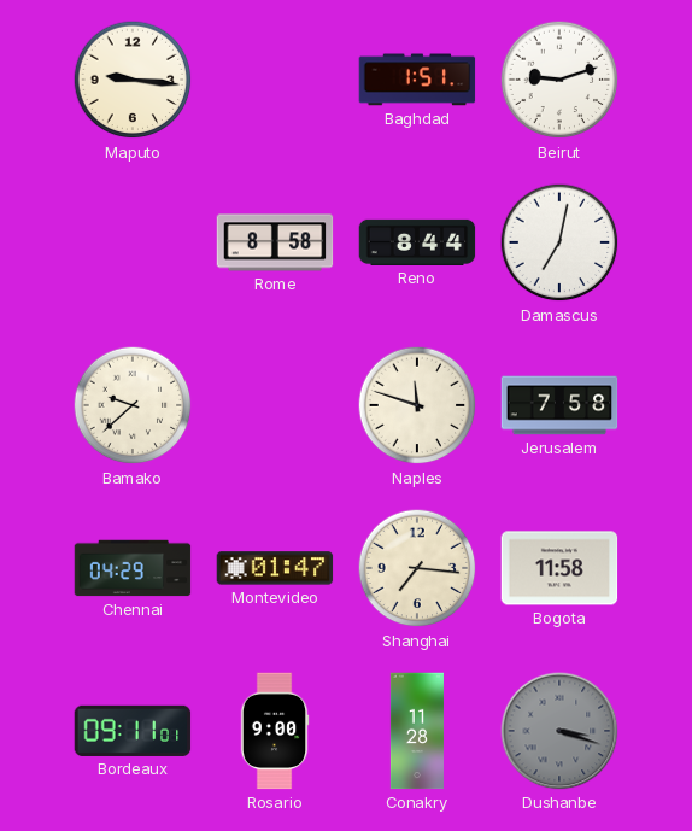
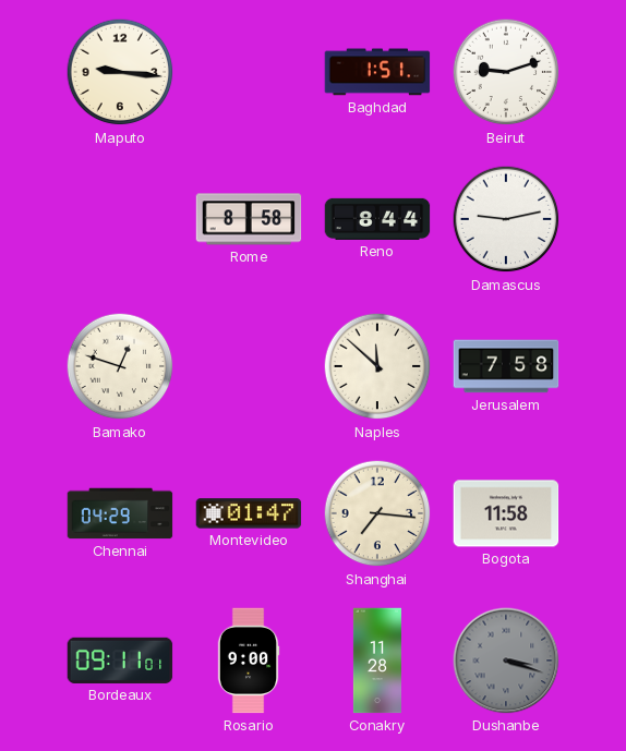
Damascus: 7:02 -> 9:13 (506, 219)
Bamako: 9:38 -> 12:48 (120, 366)
Naples: 11:48 -> 11:52 (377, 366)
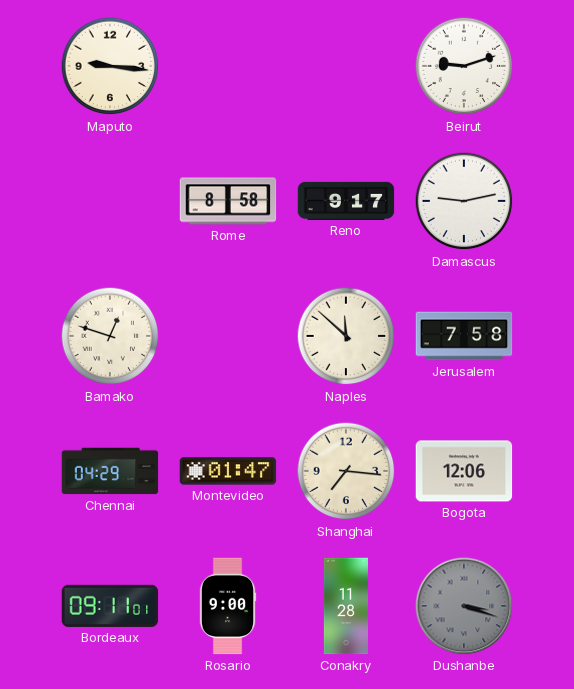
Baghdad: 1:51 -> none (377, 72)
Reno: 8:44 -> 9:17 (346, 201)
Bogota: 11:58 -> 12:06 (464, 471)
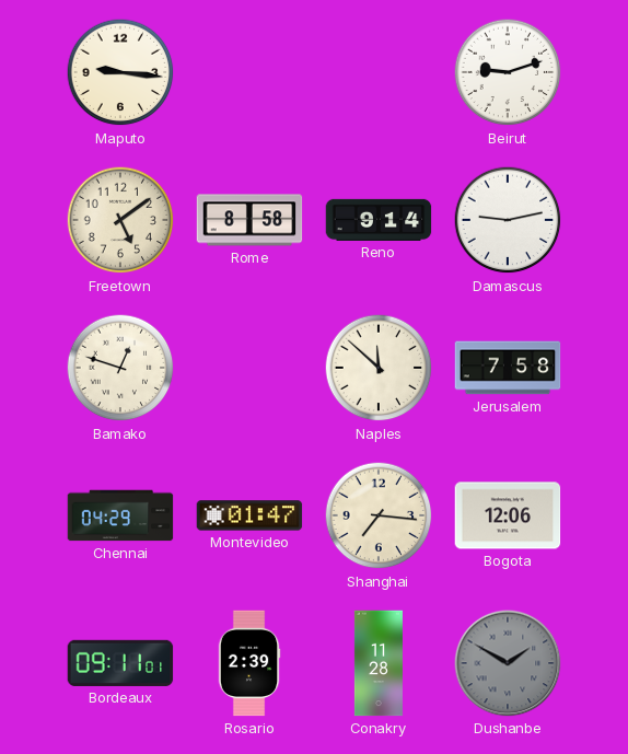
Freetown: none -> 5:09 (120, 220)
Reno: 9:17 -> 9:14 (379, 220)
Rosario: 9:00 -> 2:39 (249, 663)
Dushanbe: 3:18 -> 1:50 (508, 663)
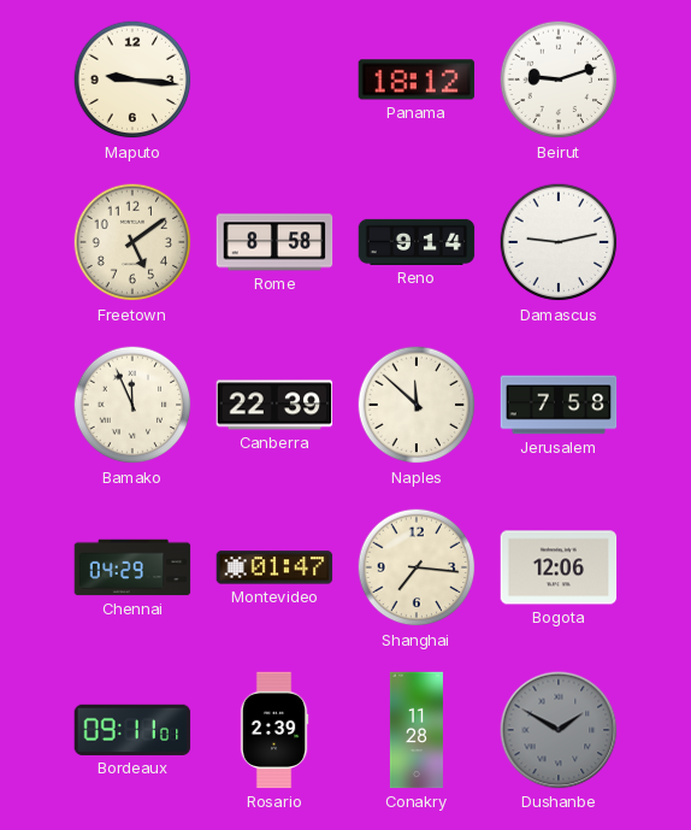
Panama: none -> 18:12 (417, 80)
Bamako: 12:48 -> 11:56 (132, 405)
Canberra: none -> 22:39 (274, 405)
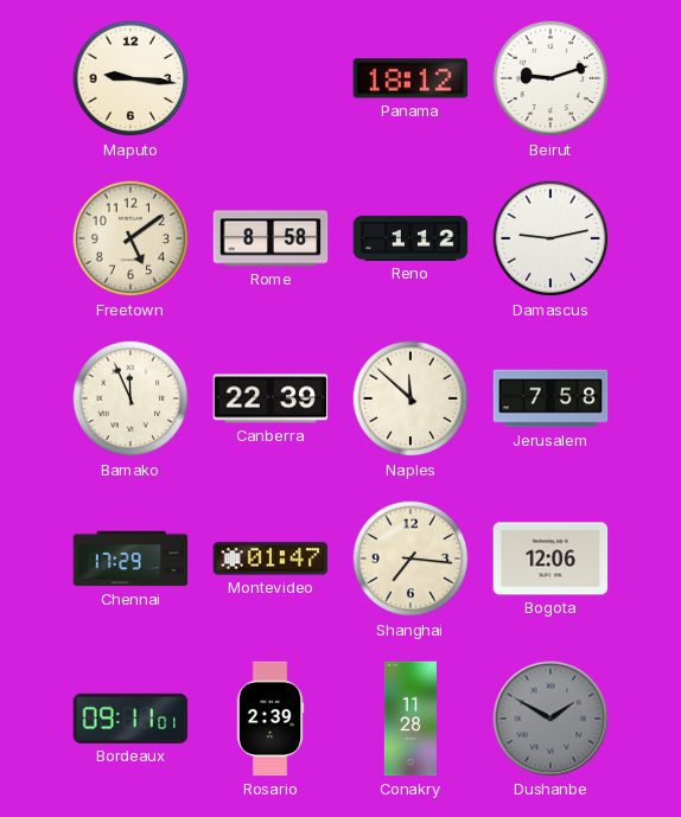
Reno: 9:14 -> 1:12 (410, 238)
Chennai: 04:29 -> 17:29 (131, 559)
